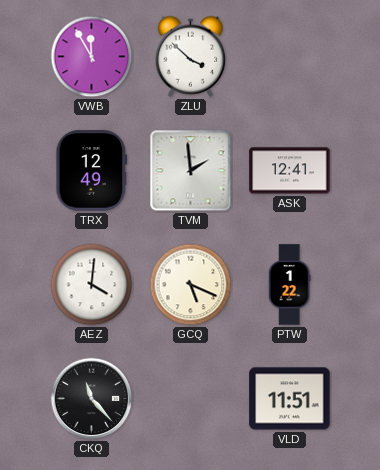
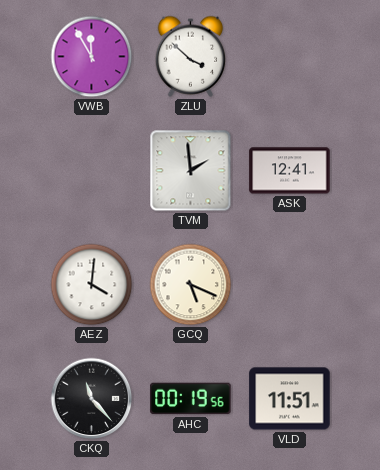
TRX: 12:49 -> none (92, 171)
PTW: 1:22 -> none (289, 285)
AHC: none -> 00:19 (191, 399)
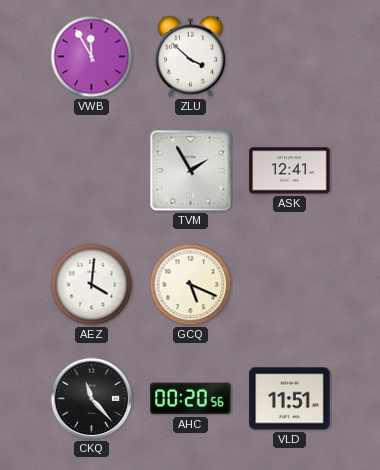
TVM: 1:59 -> 1:55 (191, 171)
AHC: 00:19 -> 00:20 (191, 399)
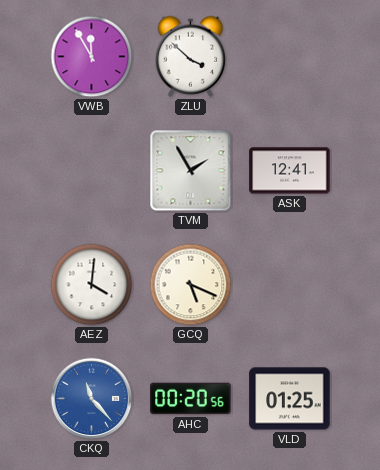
CKQ dial: black -> blue (92, 399)
VLD: 11:51 -> 01:25 (290, 399)
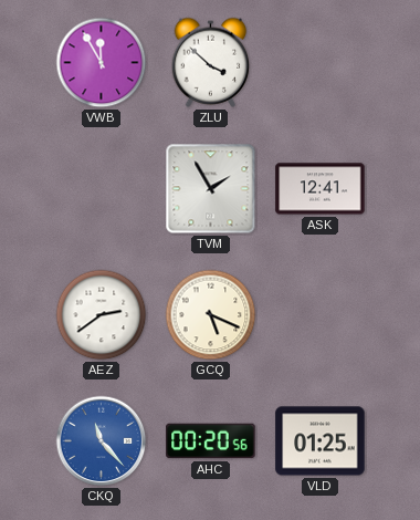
AEZ: 4:01 -> 2:39 (102, 315)
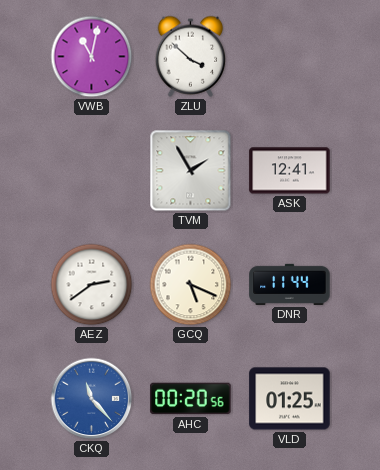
VWB: 11:55 -> 11:02 (92, 57)
DNR: none -> 11:44 (290, 284)
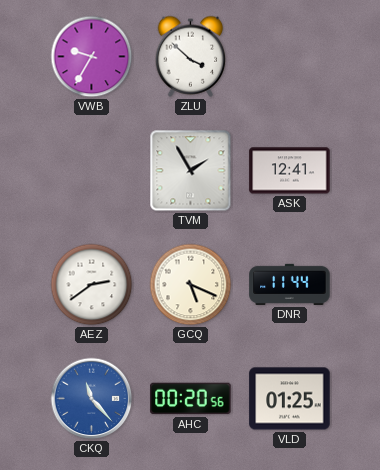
VWB: 11:02 -> 9:35 (92, 57)
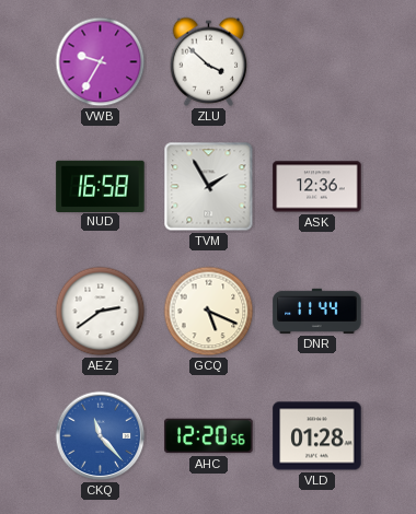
NUD: none -> 16:58 (101, 186)
ASK: 12:41 -> 12:36 (317, 187)
AHC: 00:20 -> 12:20 (209, 436)
VLD: 01:25 -> 01:28 (317, 436)
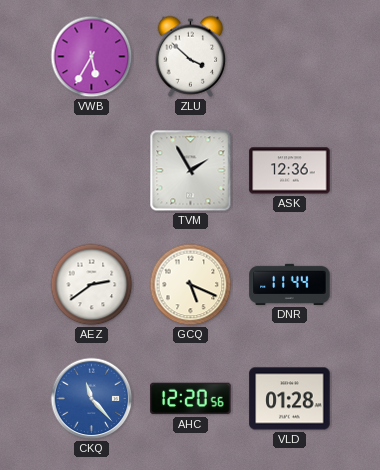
VWB: 9:35 -> 5:35 (92, 57)
NUD: 16:58 -> none (101, 186)
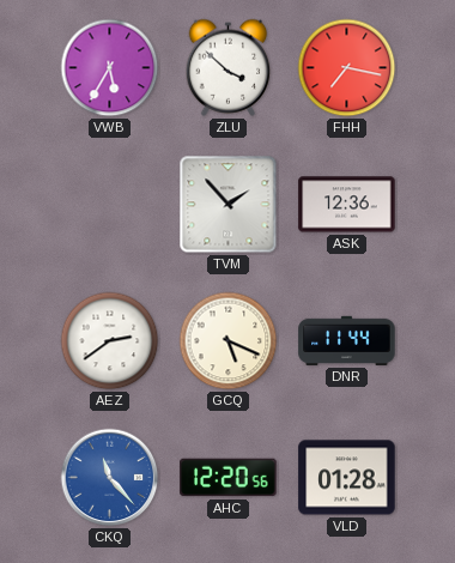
FHH: none -> 7:17 (347, 68)
TVM: 1:55 -> 1:53 (229, 205)
